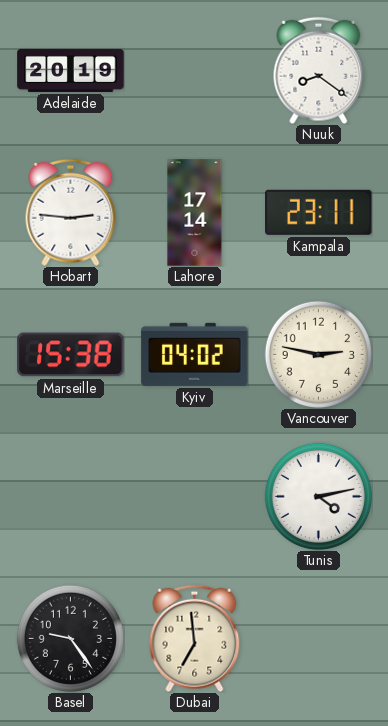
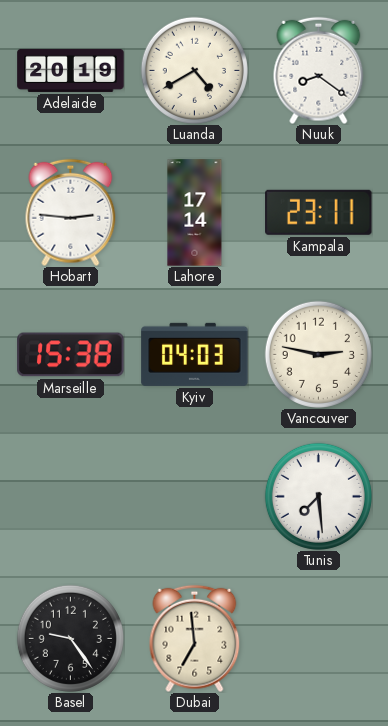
Luanda: none -> 4:40 (194, 70)
Kyiv: 04:02 -> 04:03 (195, 354)
Tunis: 4:13 -> 7:29 (318, 496)
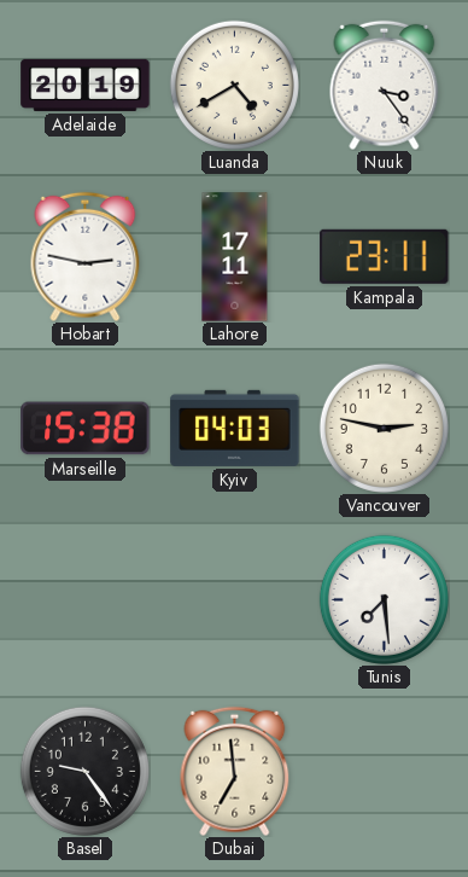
Nuuk: 8:21 -> 3:24 (385, 85)
Hobart: 2:46 -> 2:47 (86, 256)
Lahore: 17:14 -> 17:11 (235, 257)
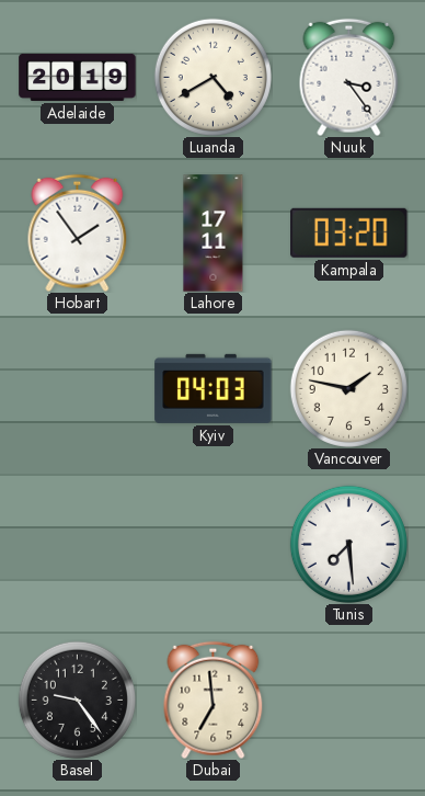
Hobart: 2:47 -> 1:54 (78, 232)
Kampala: 23:11 -> 03:20 (349, 232)
Marseille: 15:38 -> none (86, 429)
Vancouver: 2:47 -> 1:47 (348, 388)
